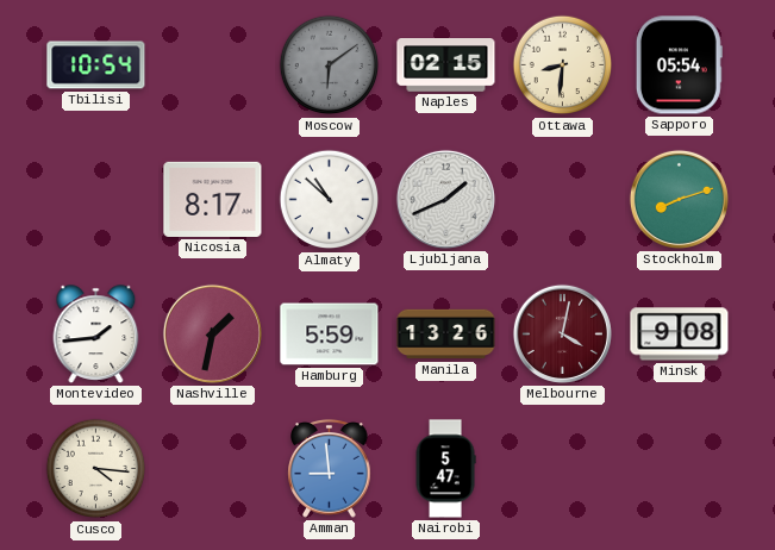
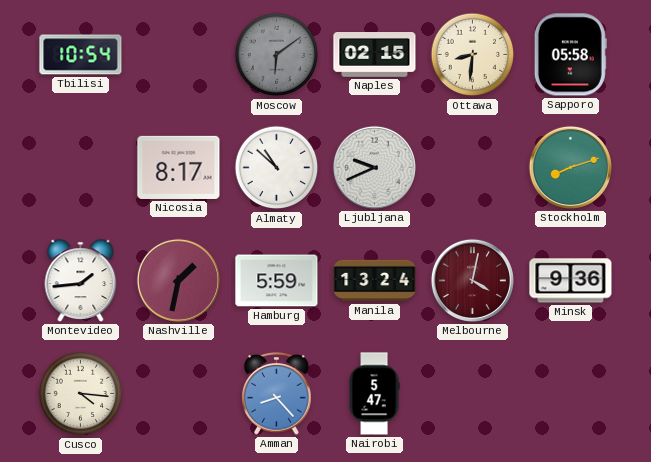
Sapporo: 05:54 -> 05:58 (570, 55)
Ljubljana: 1:41 -> 9:41 (374, 167)
Manila: 13:26 -> 13:24 (375, 281)
Minsk: 9:08 -> 9:36 (571, 281)
Amman: 8:59 -> 8:23 (277, 394)
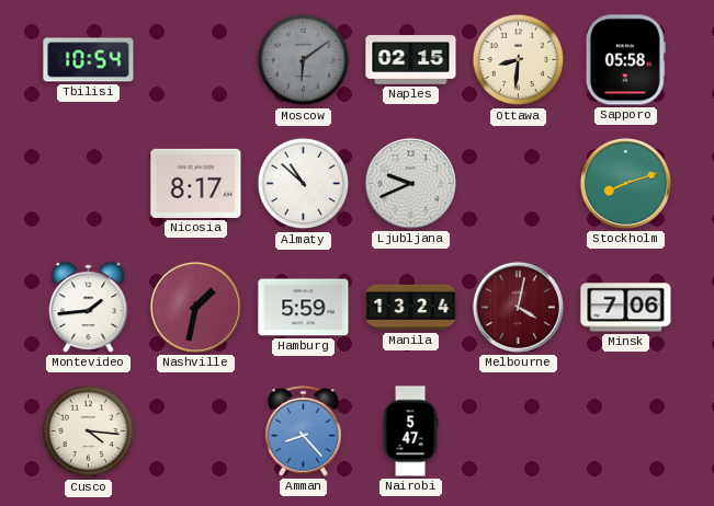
Minsk: 9:36 -> 7:06 (626, 308)
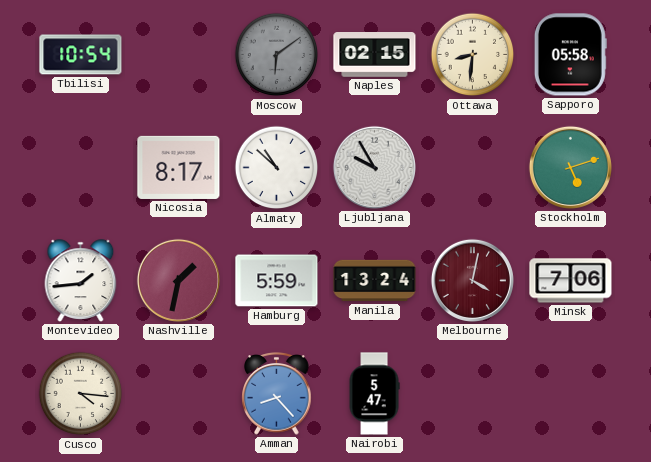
Ljubljana: 9:41 -> 9:55 (374, 167)
Stockholm: 8:12 -> 5:12 (570, 167)
